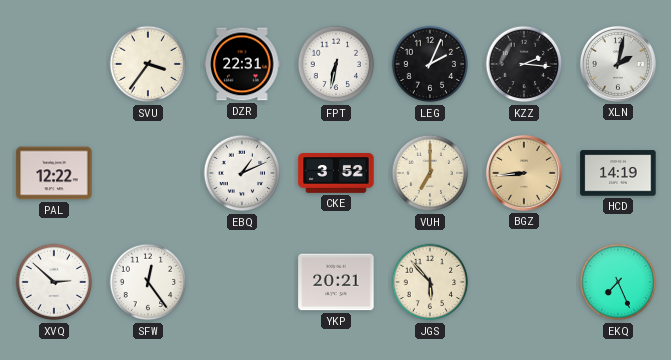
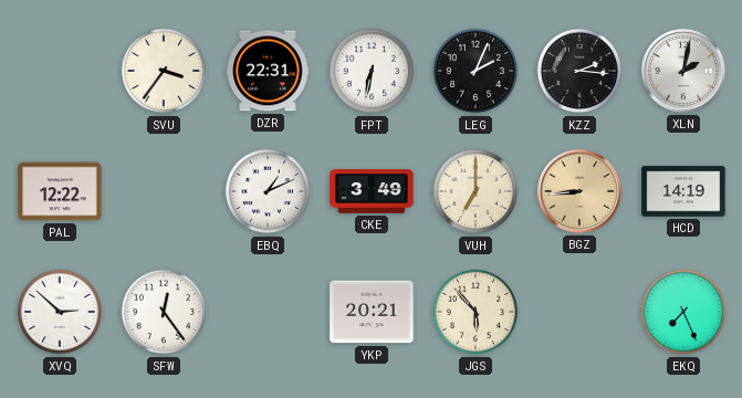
CKE: 3:52 -> 3:49 (372, 191)
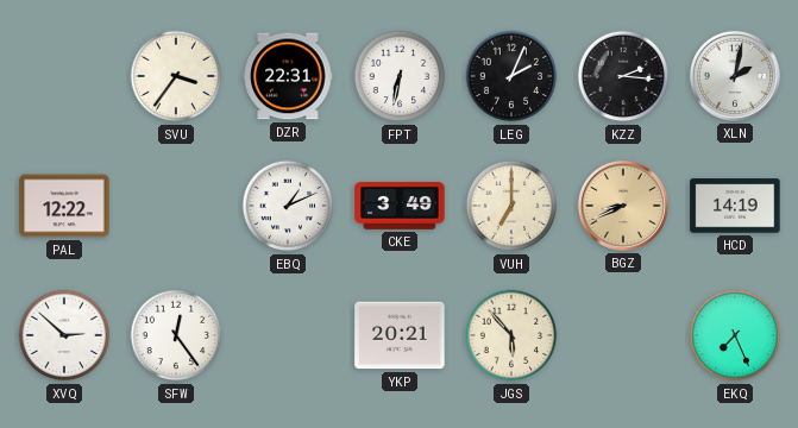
BGZ: 8:44 -> 8:41 (623, 206)
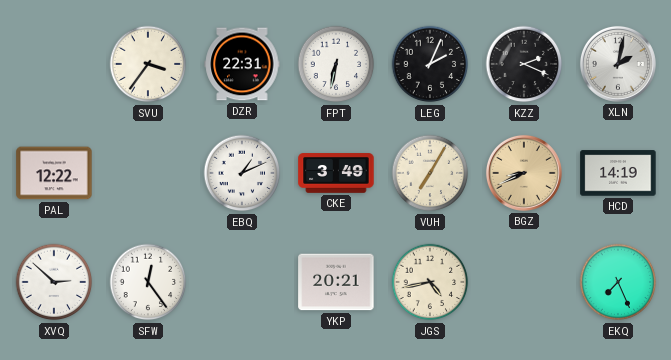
KZZ: 2:16 -> 2:19 (524, 64)
VUH: 7:00 -> 7:05 (430, 173)
JGS: 5:53 -> 4:43 (430, 282)
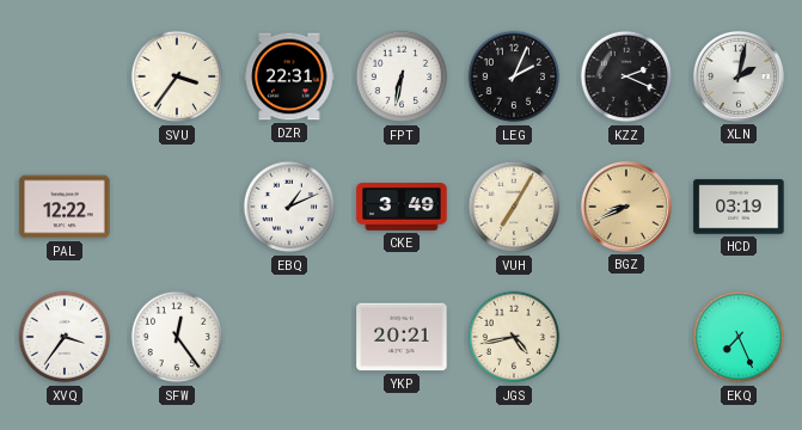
HCD: 14:19 -> 03:19 (739, 207)
XVQ: 2:52 -> 3:36 (65, 337)
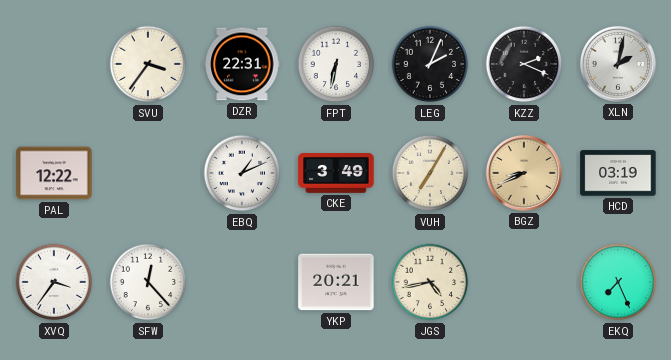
SFW: 12:24 -> 12:23 (148, 282)
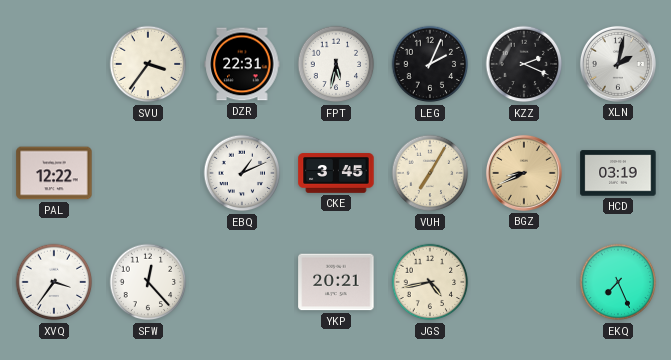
FPT: 6:32 -> 5:32 (336, 64)
CKE: 3:49 -> 3:45 (336, 173)
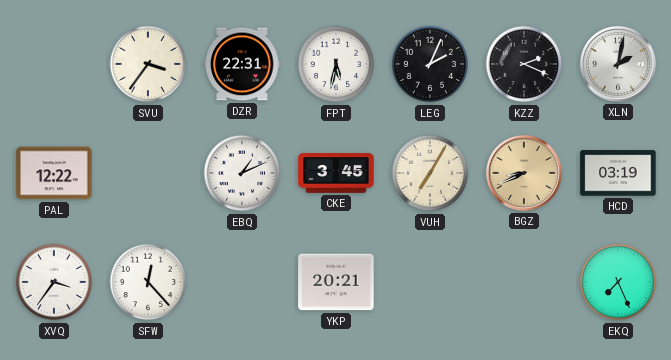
JGS: 4:43 -> none (430, 282)
